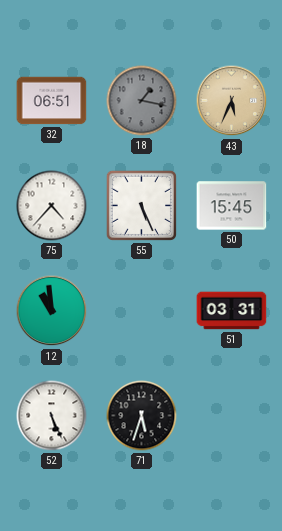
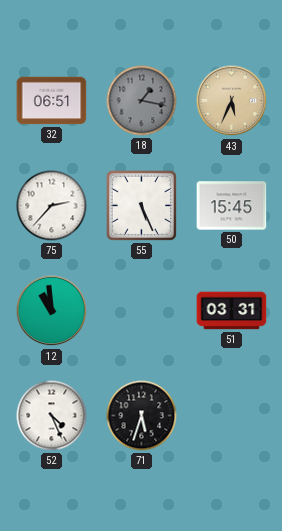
75: 4:37 -> 2:37 (52, 206)
52: 5:26 -> 4:26 (52, 416)
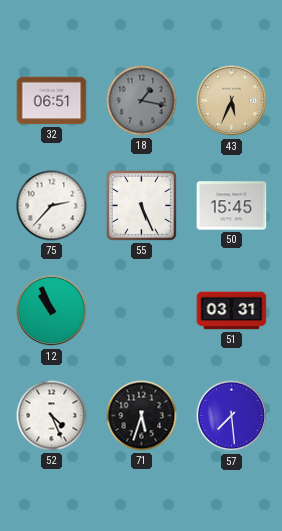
12: 10:59 -> 10:56 (52, 311)
57: none -> 7:29 (232, 416)
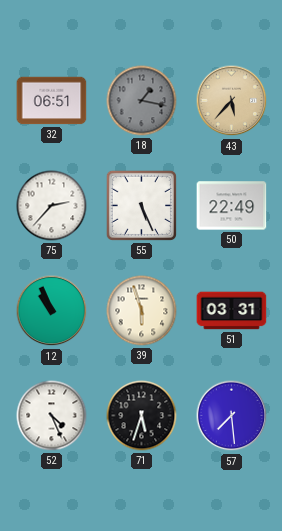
43: 5:34 -> 5:37 (232, 101)
50: 15:45 -> 22:49 (232, 206)
39: none -> 5:57 (142, 311)
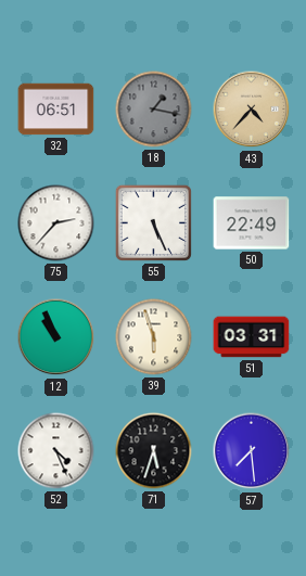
43: 5:37 -> 4:37 (252, 110)
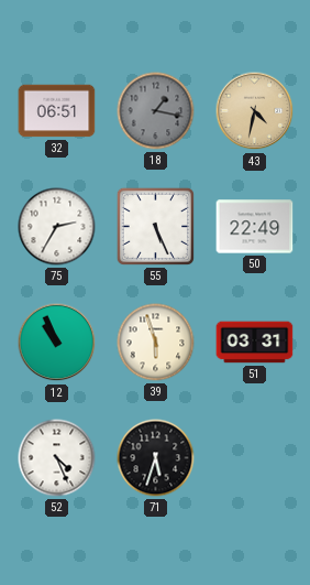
43: 4:37 -> 4:32 (255, 111)
75: 2:37 -> 2:35 (57, 227)
57: 7:29 -> none (252, 451)
